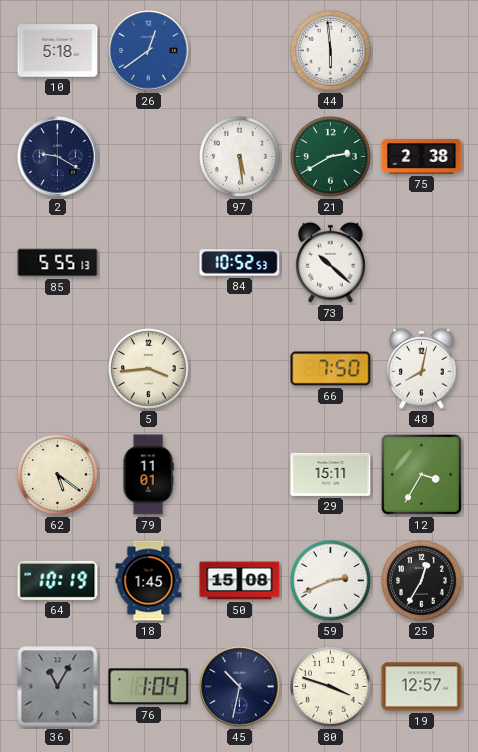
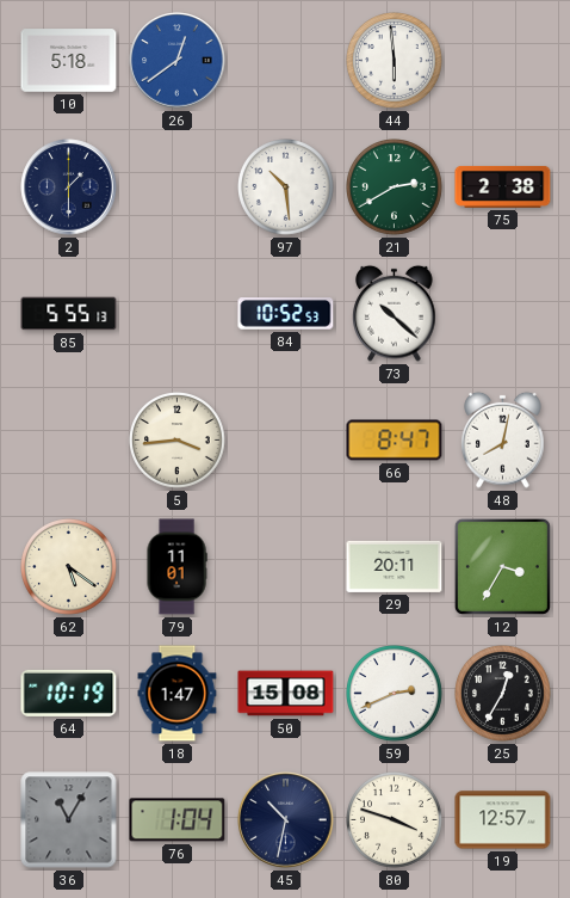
2: 9:20 -> 1:30 (69, 187)
97: 5:29 -> 10:29 (286, 187)
66: 7:50 -> 8:47 (395, 441)
29: 15:11 -> 20:11 (395, 566)
18: 1:45 -> 1:47 (178, 694)
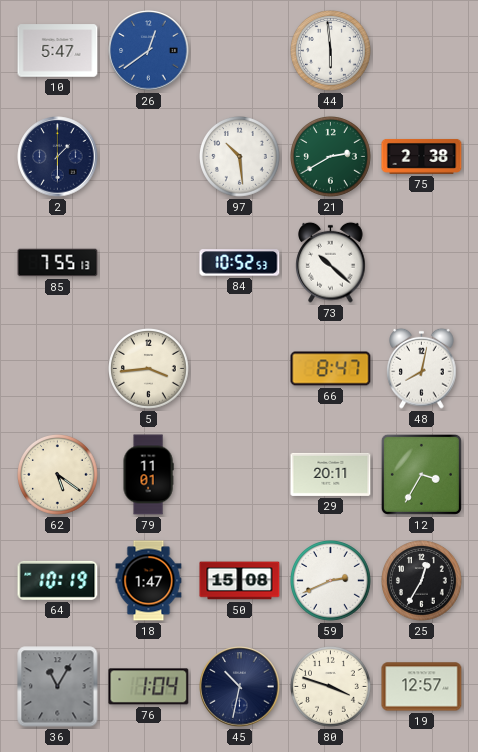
10: 5:18 -> 5:47 (58, 51)
85: 5:55 -> 7:55 (58, 263)
